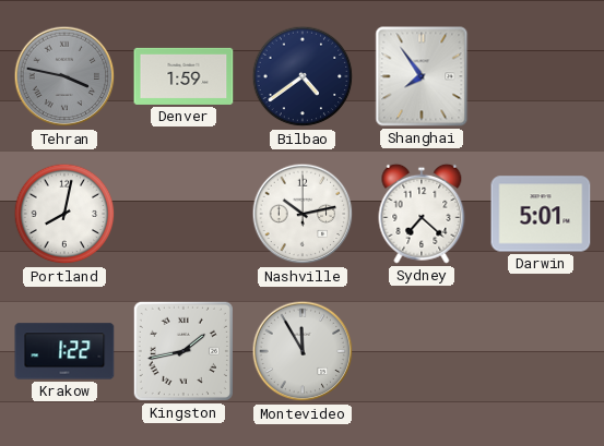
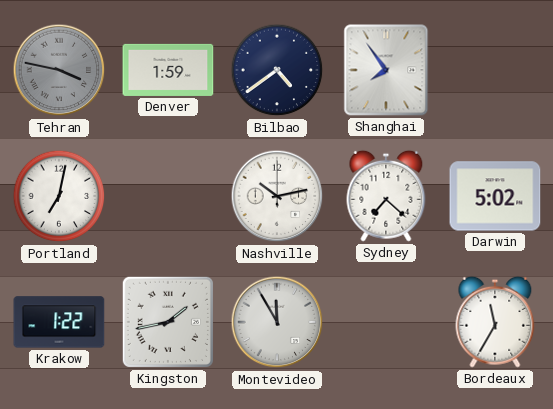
Portland: 8:02 -> 7:02 (59, 196)
Darwin: 5:01 -> 5:02 (495, 196)
Bordeaux: none -> 11:35 (495, 322)
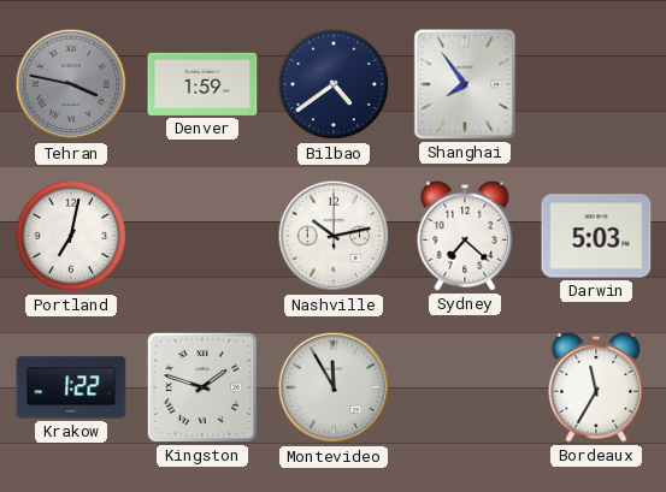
Darwin: 5:02 -> 5:03 (596, 236)
Kingston: 1:43 -> 1:48 (202, 387)
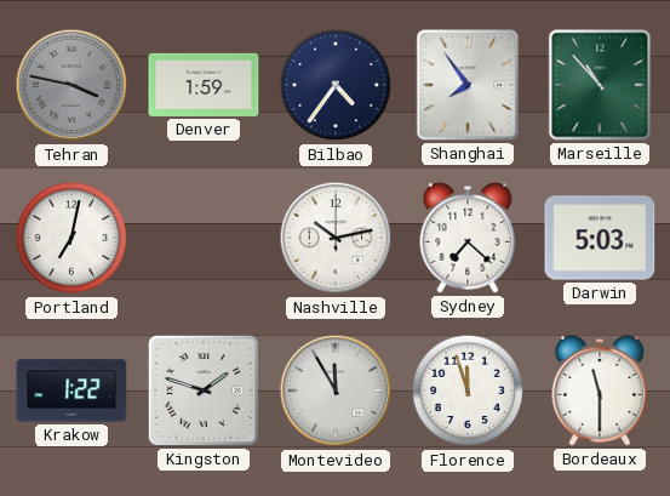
Bilbao: 4:39 -> 4:36 (336, 85)
Marseille: none -> 10:53 (600, 85)
Florence: none -> 11:57 (468, 390)
Bordeaux: 11:35 -> 11:30 (600, 390)
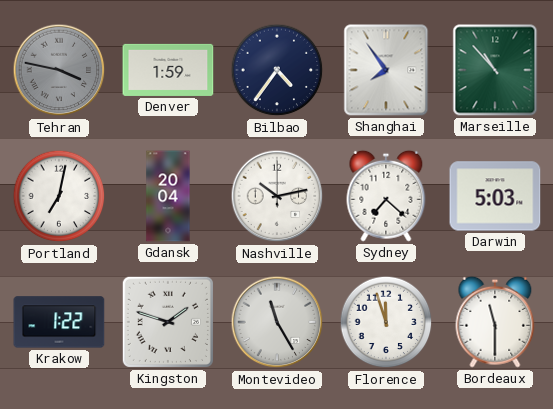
Gdansk: none -> 20:04 (168, 196)
Montevideo: 11:55 -> 11:25 (277, 322)
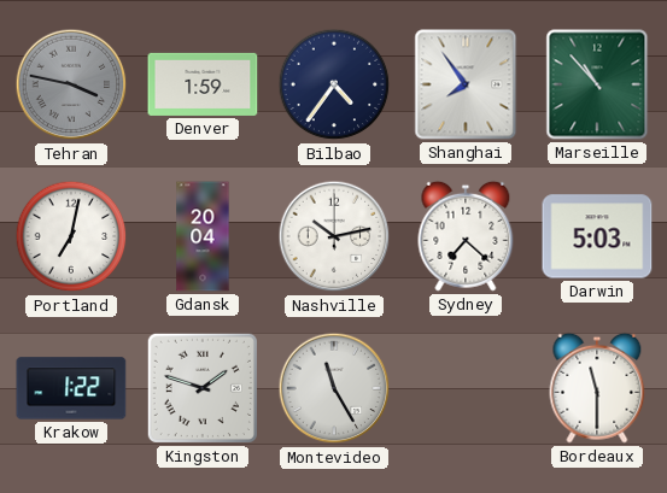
Florence: 11:57 -> none (386, 322)
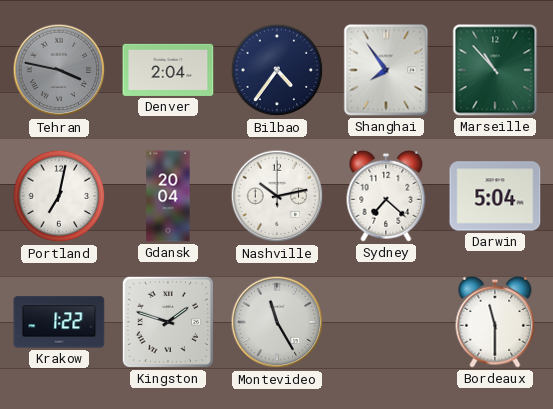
Denver: 1:59 -> 2:04 (168, 70)
Darwin: 5:03 -> 5:04 (495, 196)
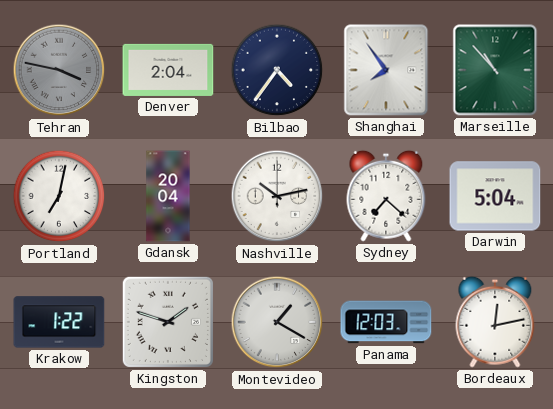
Montevideo: 11:25 -> 1:20 (277, 322)
Panama: none -> 12:03 (386, 322)
Bordeaux: 11:30 -> 12:13 (495, 322)
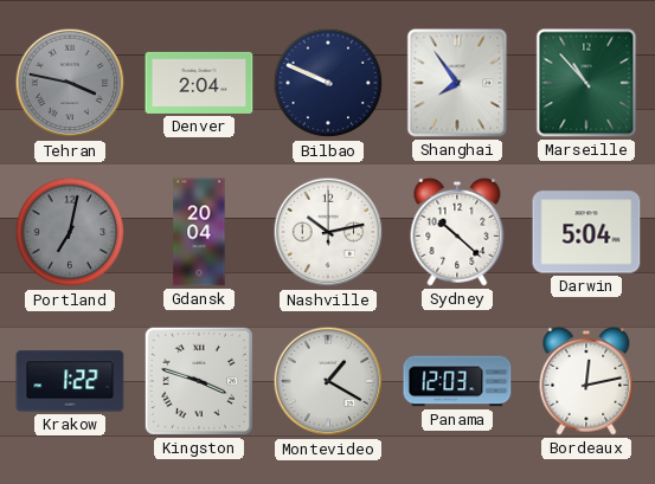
Bilbao: 4:36 -> 9:49 (328, 83)
Portland dial: white -> grey (70, 232)
Sydney: 7:22 -> 10:22 (457, 232)
Kingston: 1:48 -> 3:48 (199, 381)
